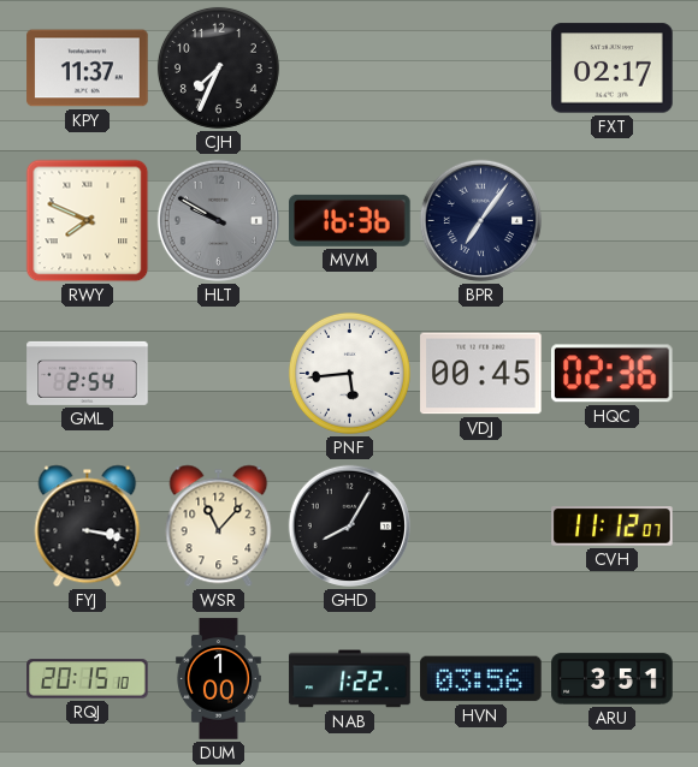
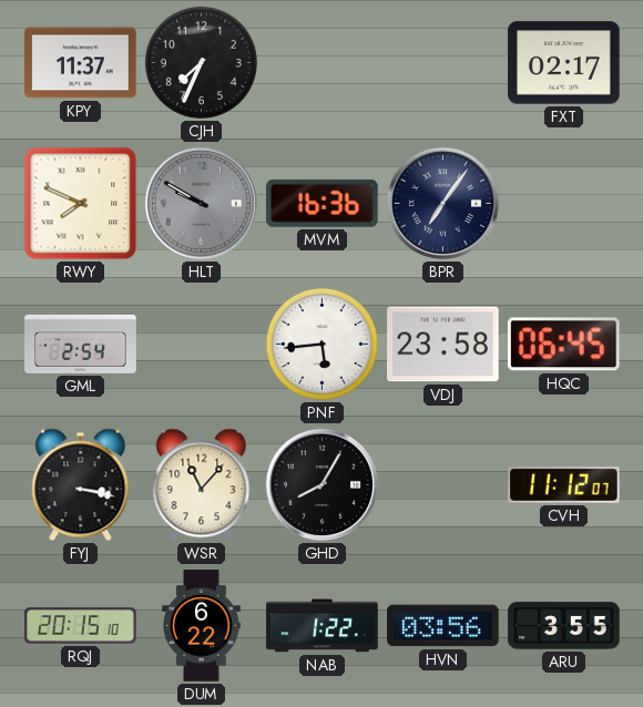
VDJ: 00:45 -> 23:58 (443, 345)
HQC: 02:36 -> 06:45 (563, 345)
DUM: 1:00 -> 6:22 (201, 626)
ARU: 3:51 -> 3:55 (564, 626)
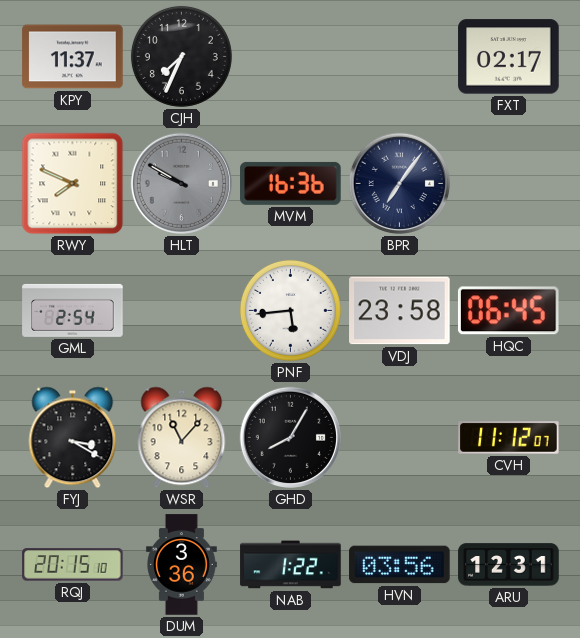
FYJ: 3:17 -> 3:20 (73, 438)
DUM: 6:22 -> 3:36 (181, 565)
ARU: 3:55 -> 12:31 (509, 565)
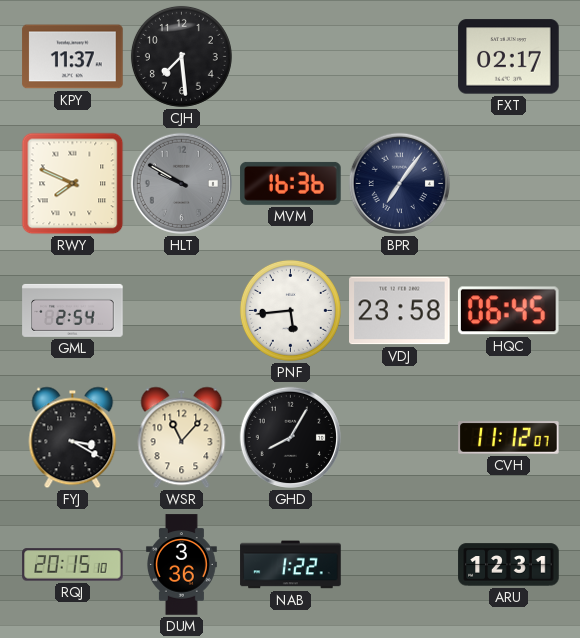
CJH: 7:34 -> 7:29 (181, 56)
HVN: 03:56 -> none (400, 565)
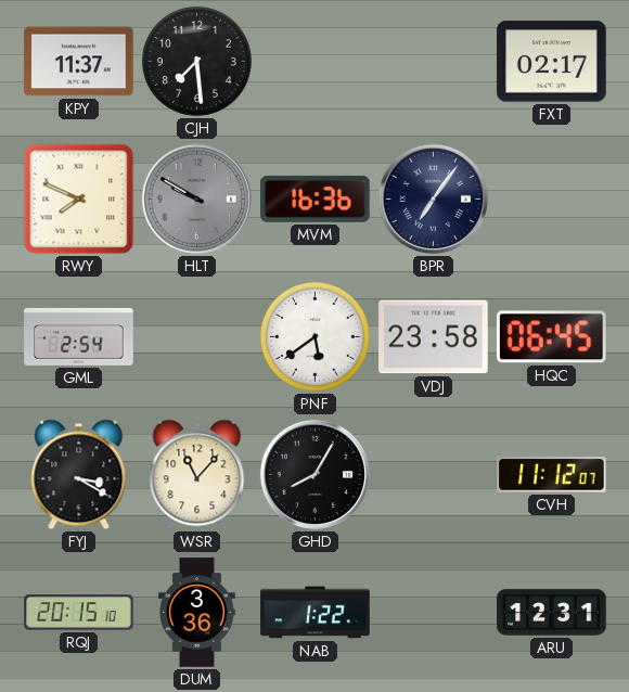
PNF: 5:44 -> 5:39 (314, 336)
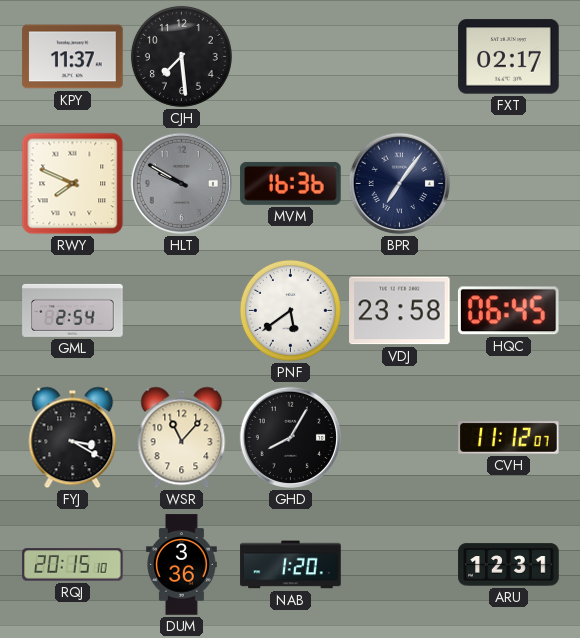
NAB: 1:22 -> 1:20 (291, 565)
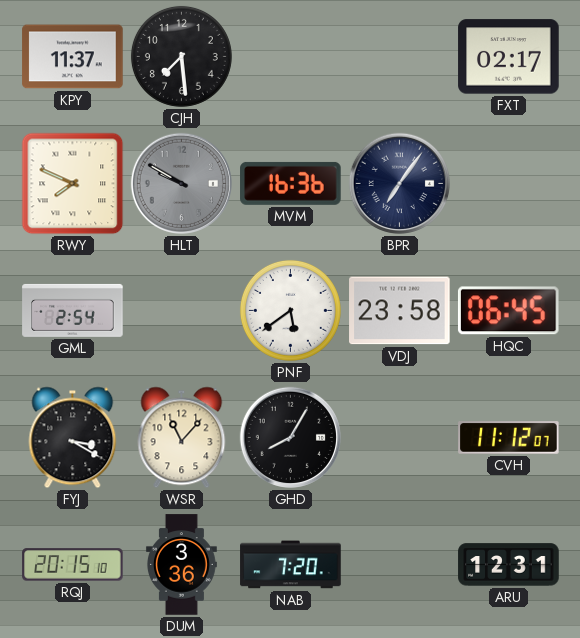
NAB: 1:20 -> 7:20 (291, 565)
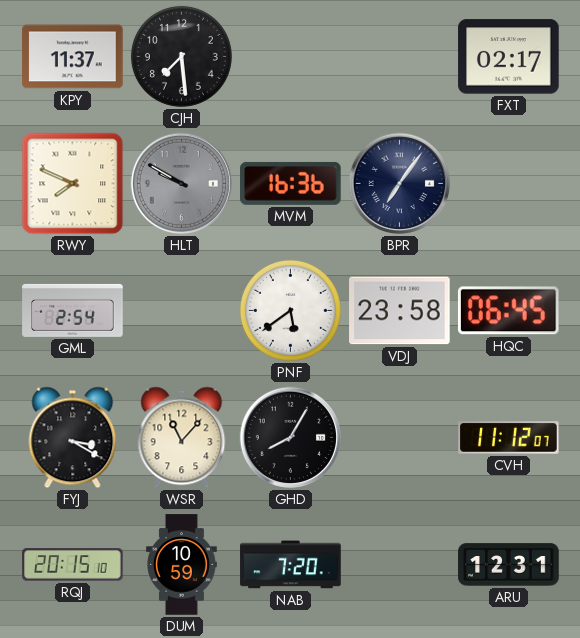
DUM: 3:36 -> 10:59 (181, 565)
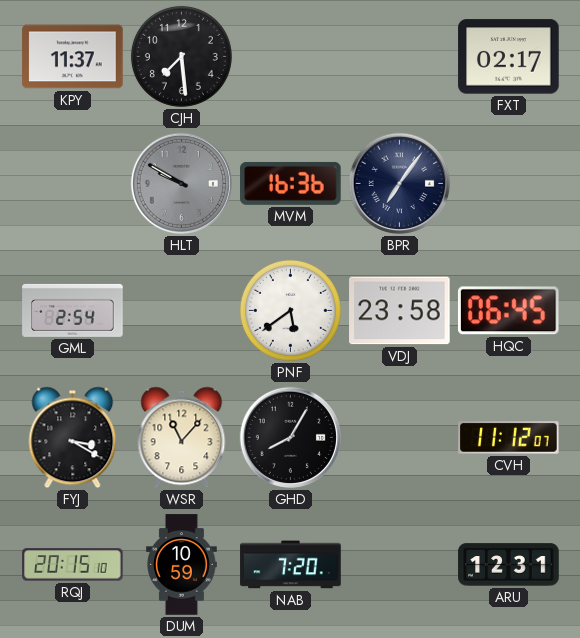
RWY: 7:49 -> none (73, 184)
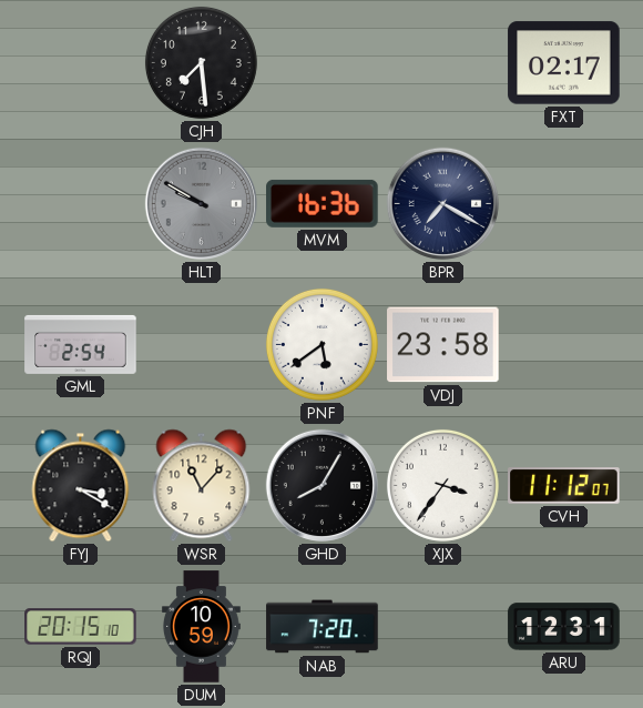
KPY: 11:37 -> none (73, 57)
BPR: 7:06 -> 7:20 (442, 203)
HQC: 06:45 -> none (508, 311)
XJX: none -> 3:36 (442, 485)
